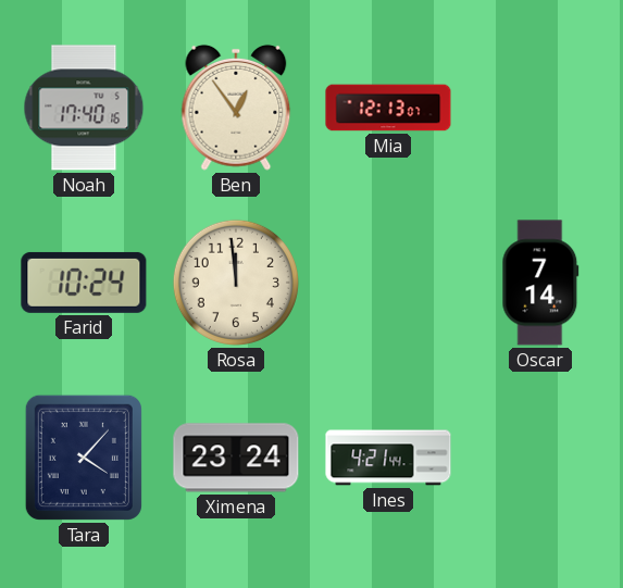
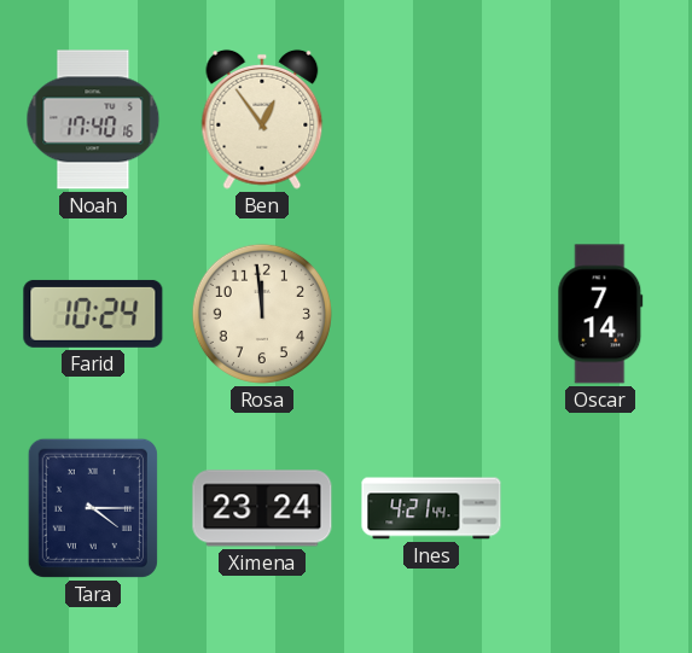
Mia: 12:13 -> none (388, 108)
Tara: 4:07 -> 4:15 (93, 508)
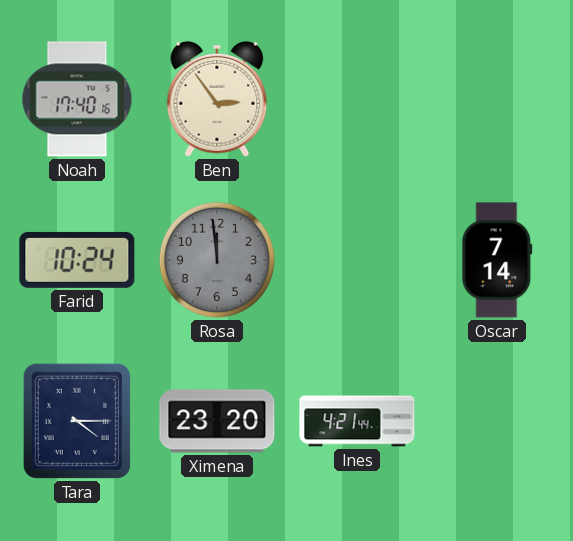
Ben: 12:54 -> 2:54 (217, 99)
Rosa dial: cream -> grey (217, 260)
Ximena: 23:24 -> 23:20 (217, 421)
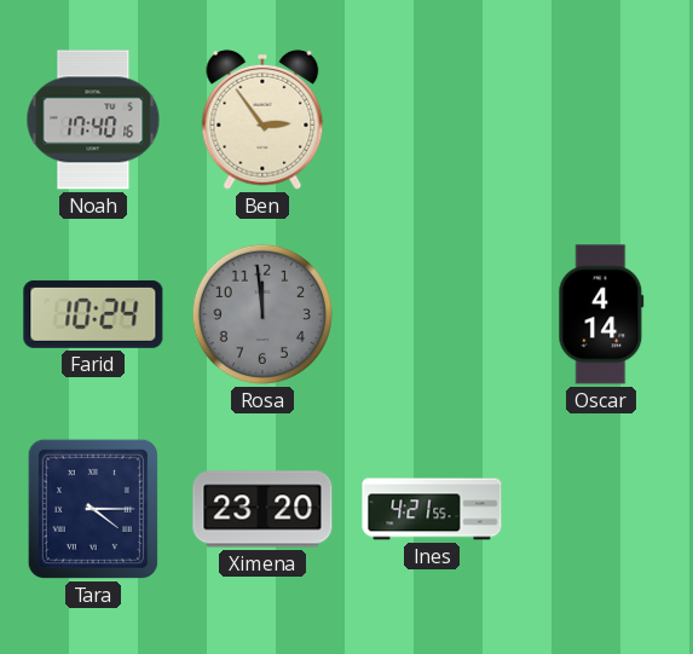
Oscar: 7:14 -> 4:14 (601, 314)
Ines: 4:21:44 -> 4:21:55 (432, 509)
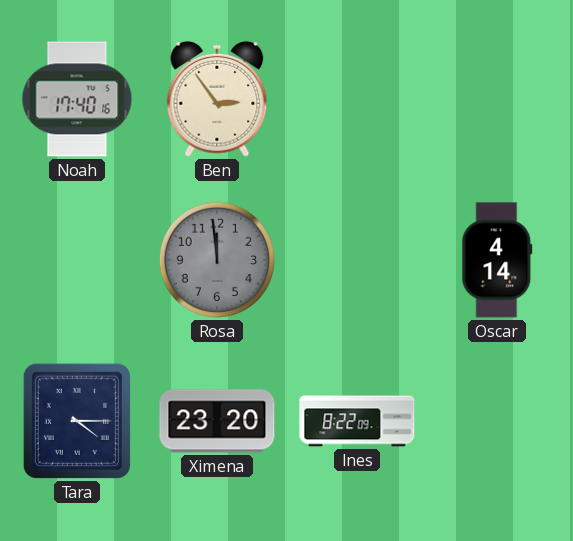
Farid: 10:24 -> none (93, 314)
Ines: 4:21 -> 8:22 (357, 421)
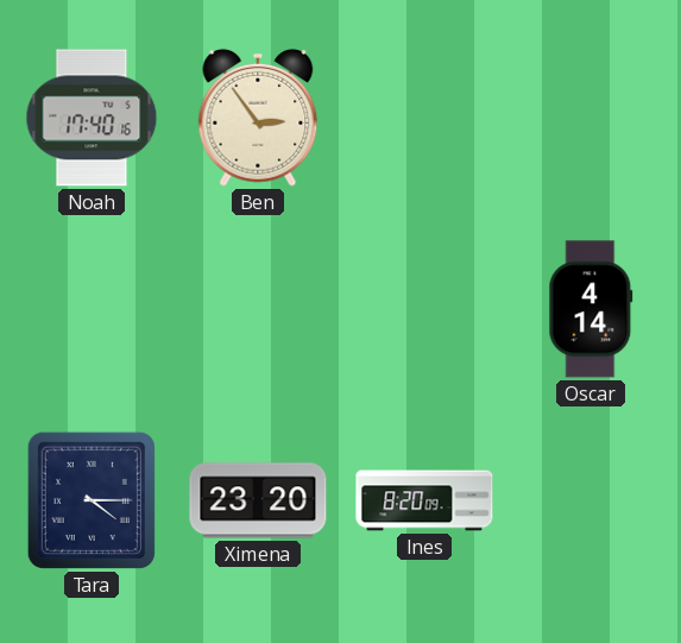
Rosa: 11:59 -> none (217, 260)
Ines: 8:22 -> 8:20 (424, 500)
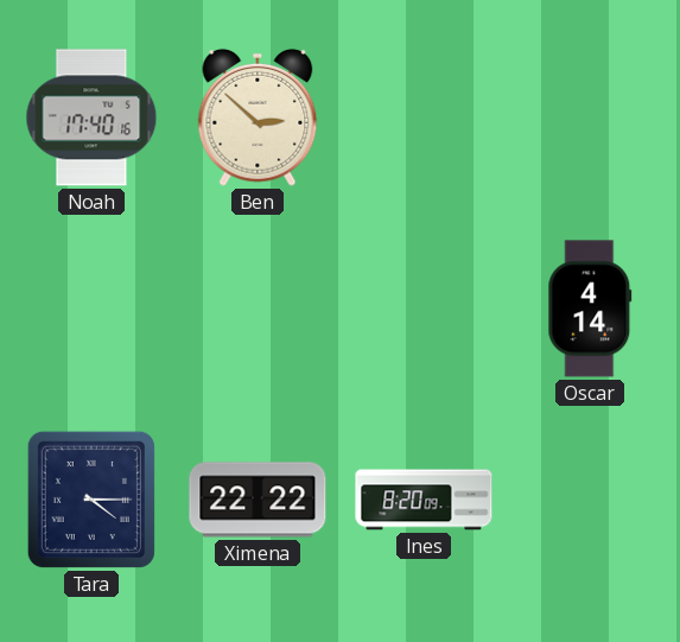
Ben: 2:54 -> 2:52 (258, 117)
Ximena: 23:20 -> 22:22 (258, 500)
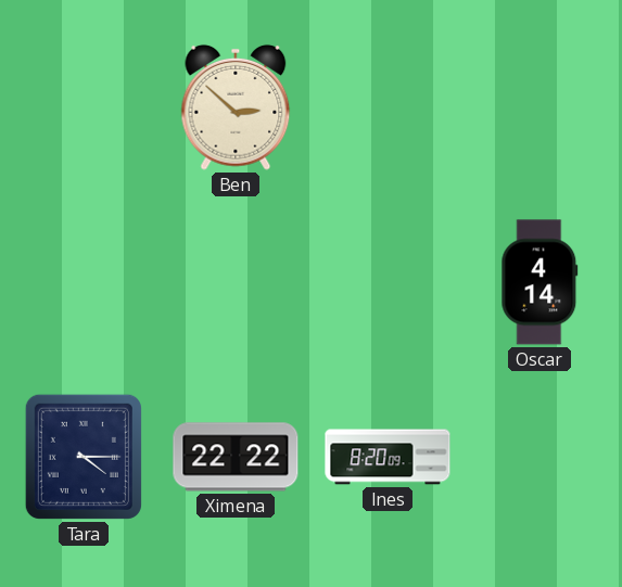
Noah: 17:40 -> none (91, 117)
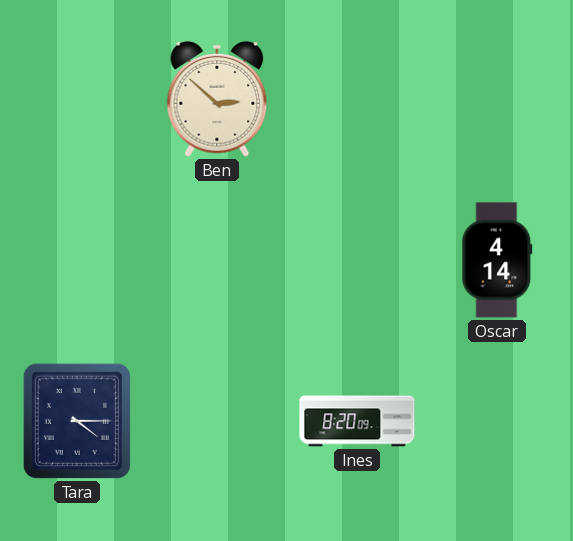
Ximena: 22:22 -> none (236, 457)
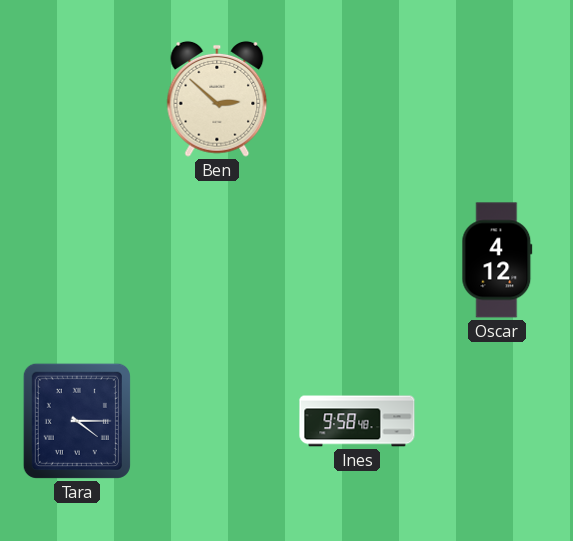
Oscar: 4:14 -> 4:12 (497, 260)
Ines: 8:20 -> 9:58 (357, 421)
